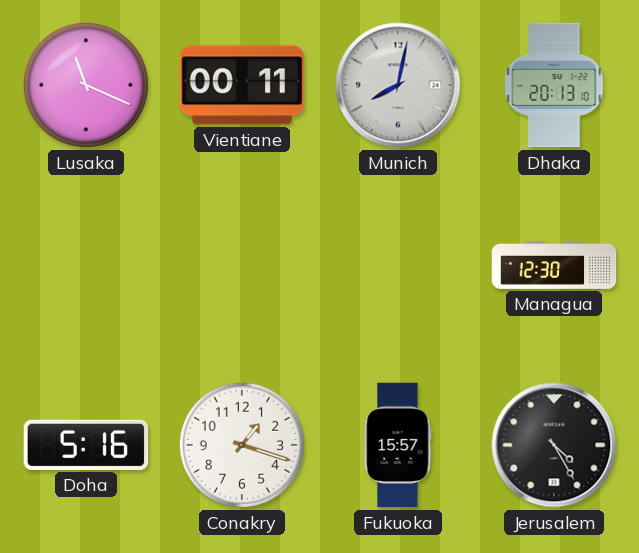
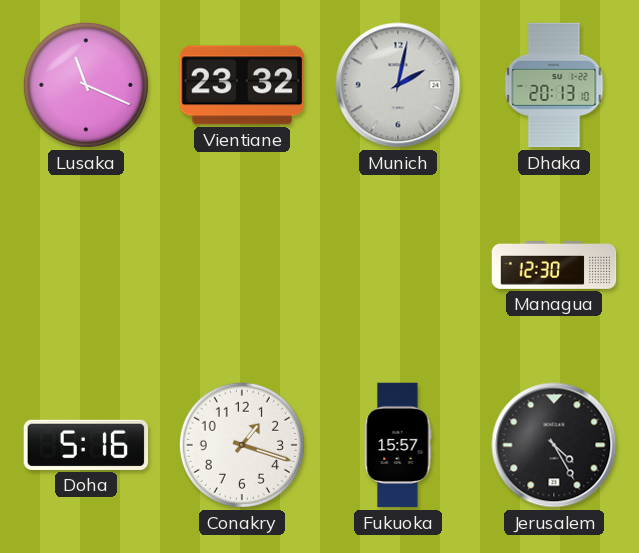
Vientiane: 00:11 -> 23:32 (242, 85)
Munich: 8:02 -> 2:02 (398, 85)
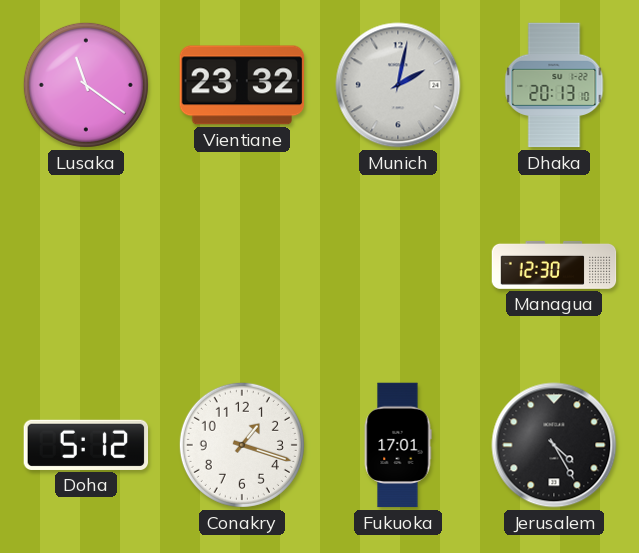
Lusaka: 11:19 -> 11:21 (86, 85)
Doha: 5:16 -> 5:12 (86, 445)
Fukuoka: 15:57 -> 17:01 (398, 445)
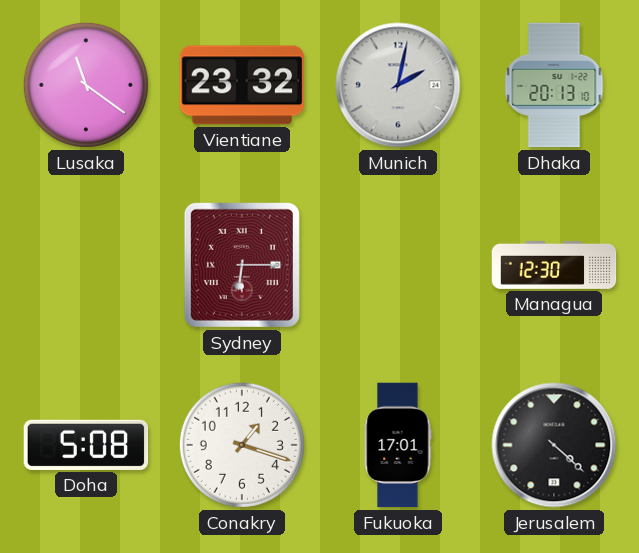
Sydney: none -> 6:15 (242, 265)
Doha: 5:12 -> 5:08 (86, 445)
Jerusalem: 4:25 -> 4:22 (554, 445)
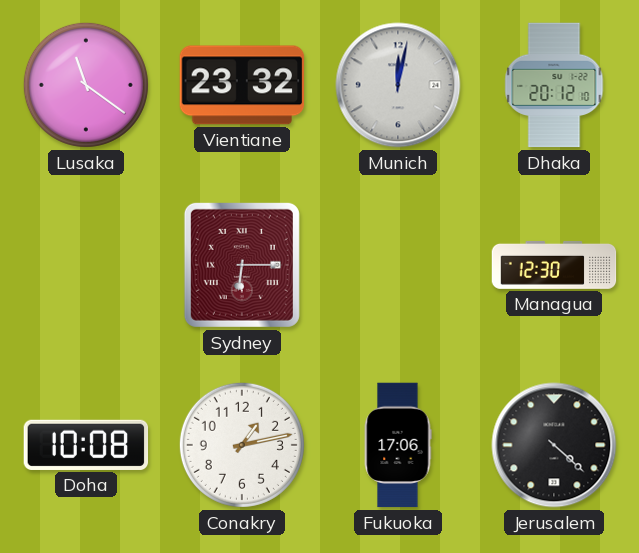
Munich: 2:02 -> 12:02 (398, 85)
Dhaka: 20:13 -> 20:12 (554, 85)
Doha: 5:08 -> 10:08 (86, 445)
Conakry: 1:18 -> 1:13 (242, 445)
Fukuoka: 17:01 -> 17:06 (398, 445)
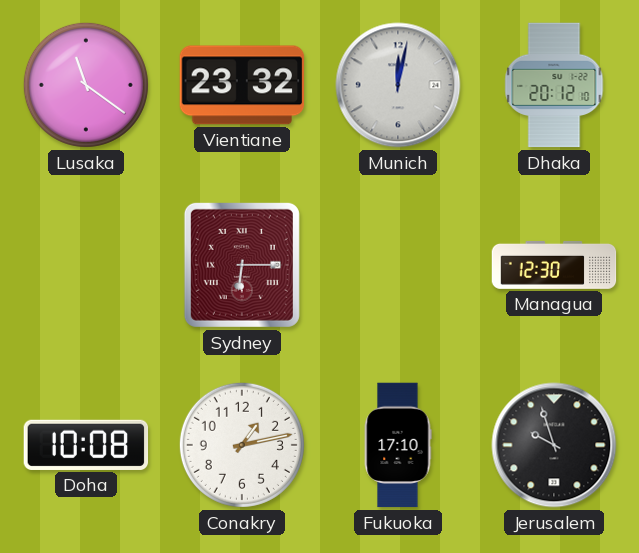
Fukuoka: 17:06 -> 17:10 (398, 445)
Jerusalem: 4:22 -> 9:57 (554, 445)
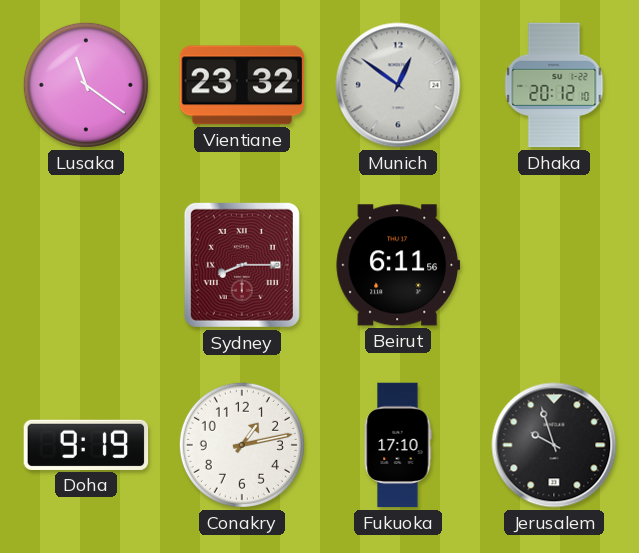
Munich: 12:02 -> 12:51 (398, 85)
Sydney: 6:15 -> 8:15 (242, 265)
Beirut: none -> 6:11 (398, 265)
Managua: 12:30 -> none (554, 265)
Doha: 10:08 -> 9:19 (86, 445)
